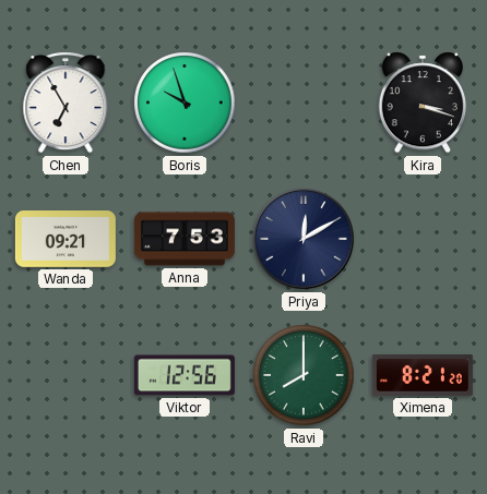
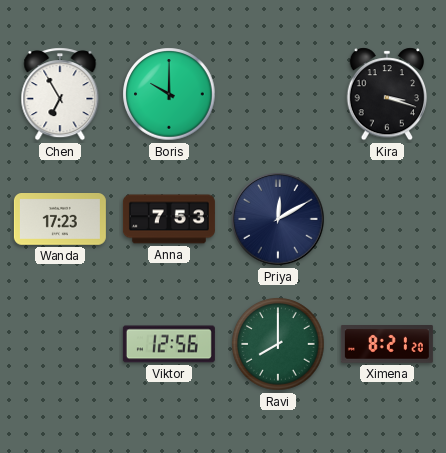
Boris: 9:57 -> 10:00 (169, 94)
Wanda: 09:21 -> 17:23 (60, 220)
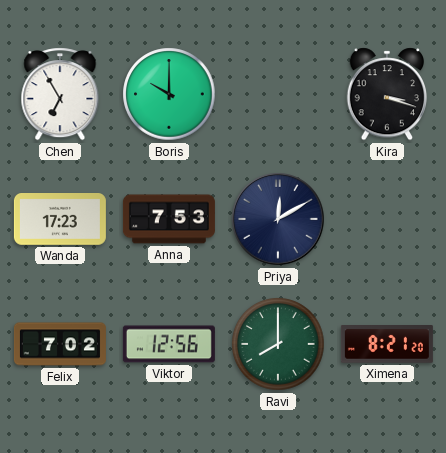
Felix: none -> 7:02 (60, 344)
